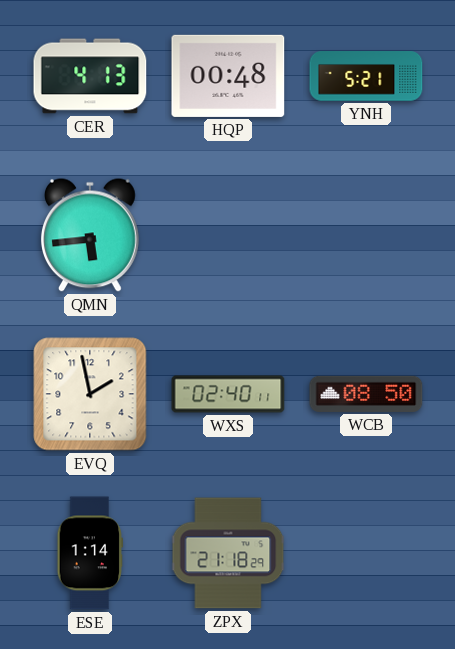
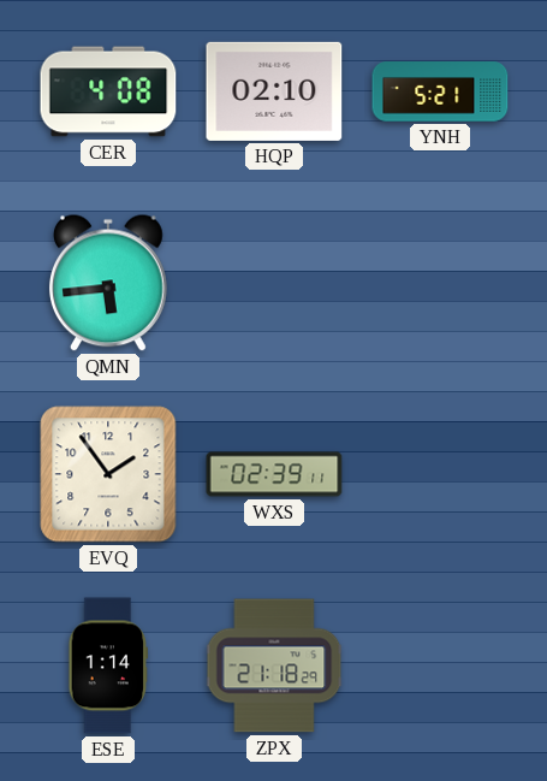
CER: 4:13 -> 4:08 (108, 91)
HQP: 00:48 -> 02:10 (274, 91)
EVQ: 1:58 -> 1:54 (108, 474)
WXS: 02:40 -> 02:39 (274, 474)
WCB: 08:50 -> none (366, 394)
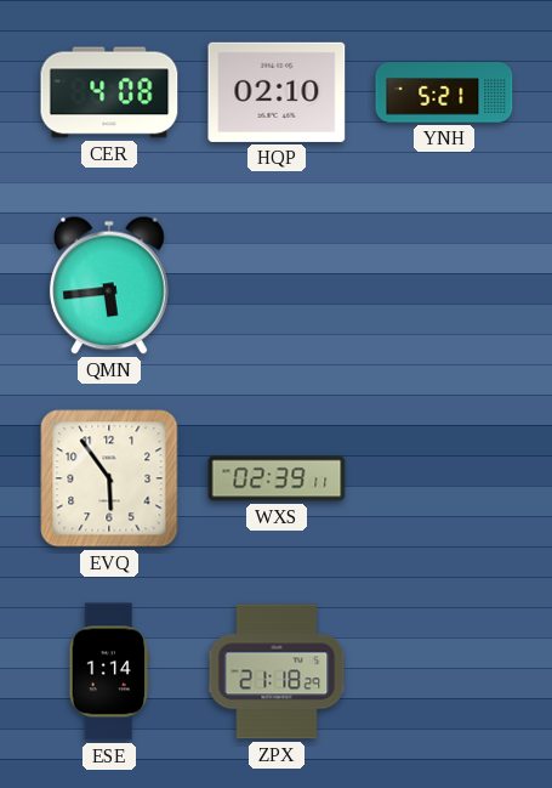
EVQ: 1:54 -> 5:54 (109, 478)
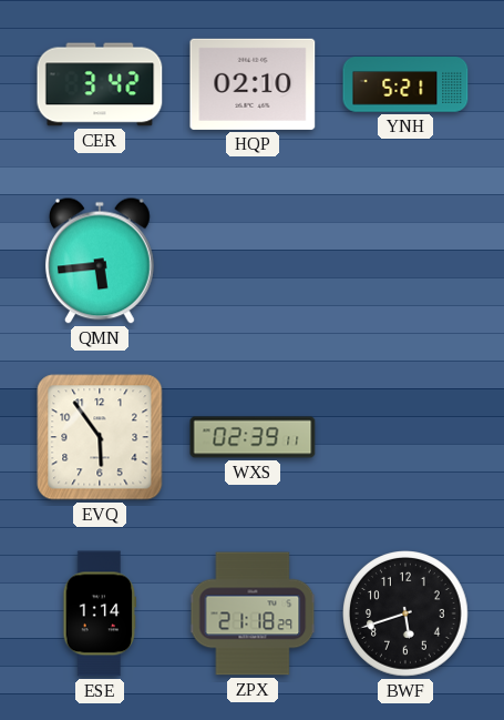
CER: 4:08 -> 3:42 (100, 84)
BWF: none -> 5:42 (407, 615)
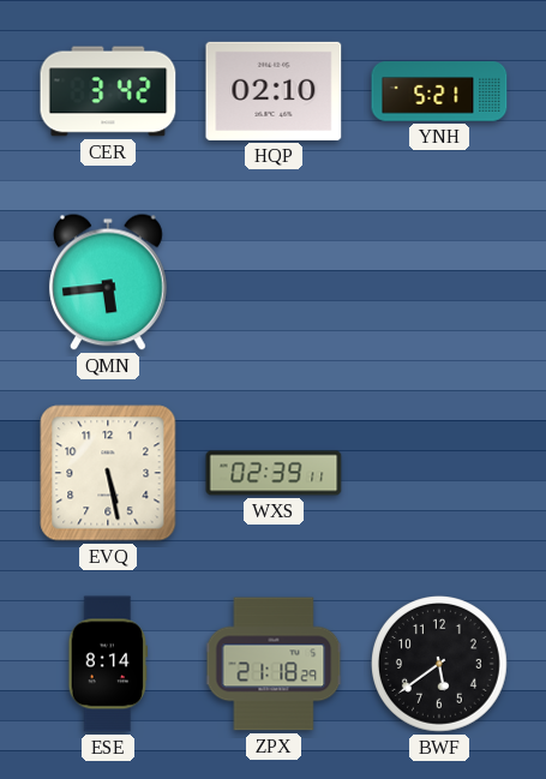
EVQ: 5:54 -> 5:28 (108, 473)
ESE: 1:14 -> 8:14 (108, 664)
BWF: 5:42 -> 5:39 (440, 665)
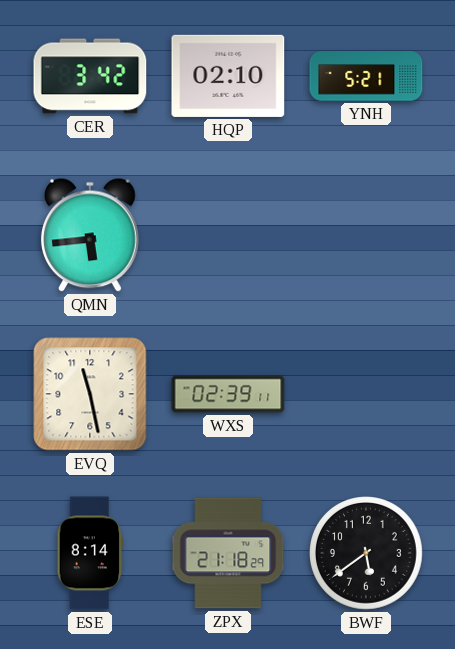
EVQ: 5:28 -> 11:28 (90, 394)
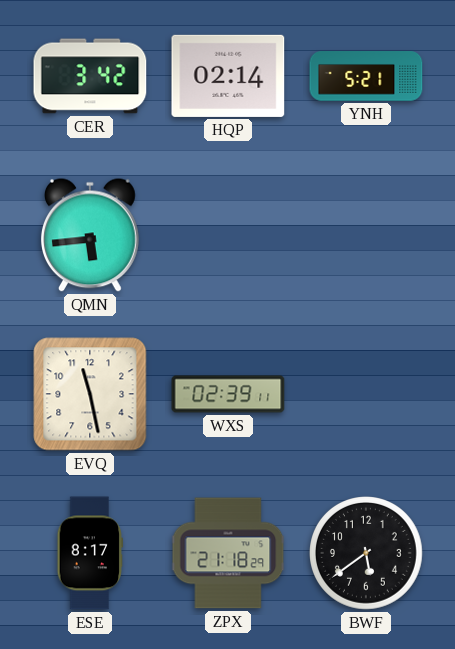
HQP: 02:10 -> 02:14 (228, 76)
ESE: 8:14 -> 8:17 (90, 553)
